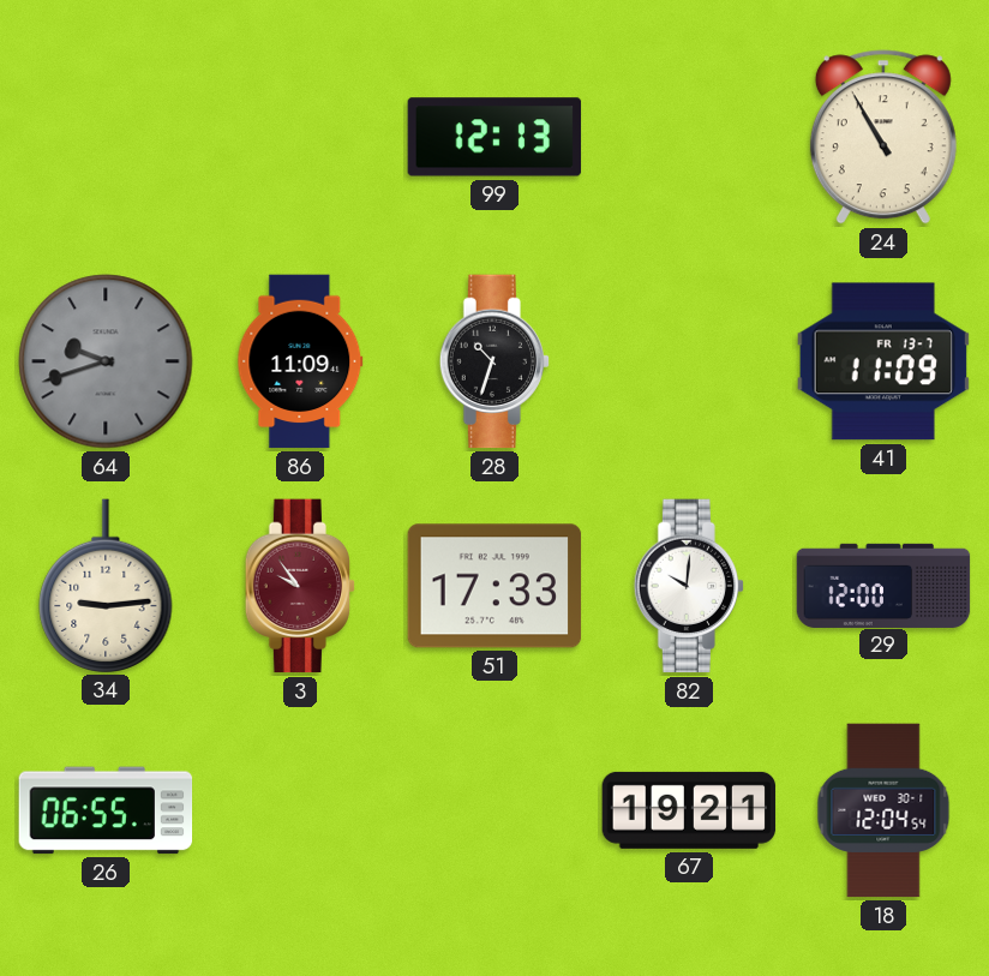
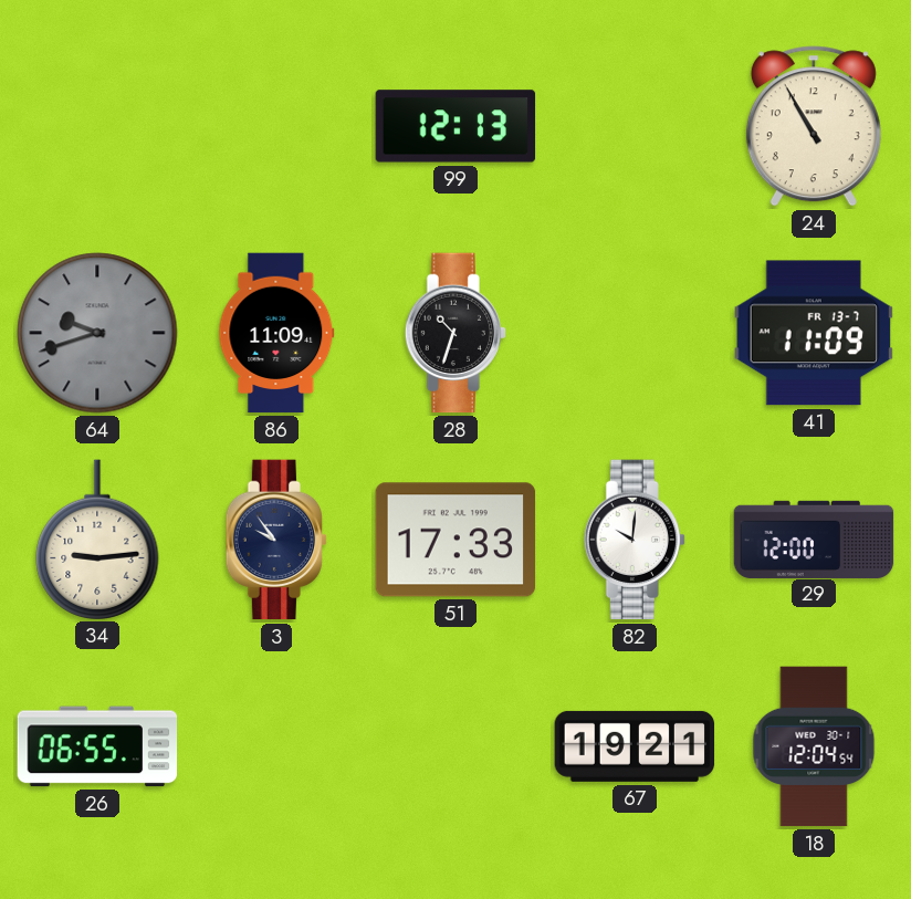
3 dial: burgundy -> navy (276, 540)
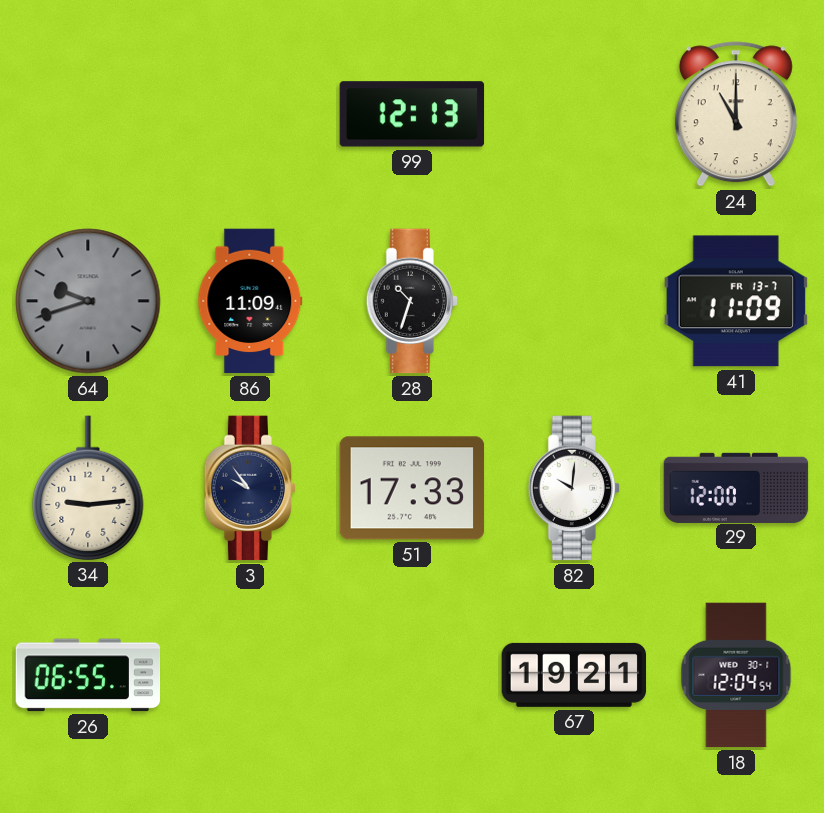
24: 10:55 -> 11:00 (736, 114)
